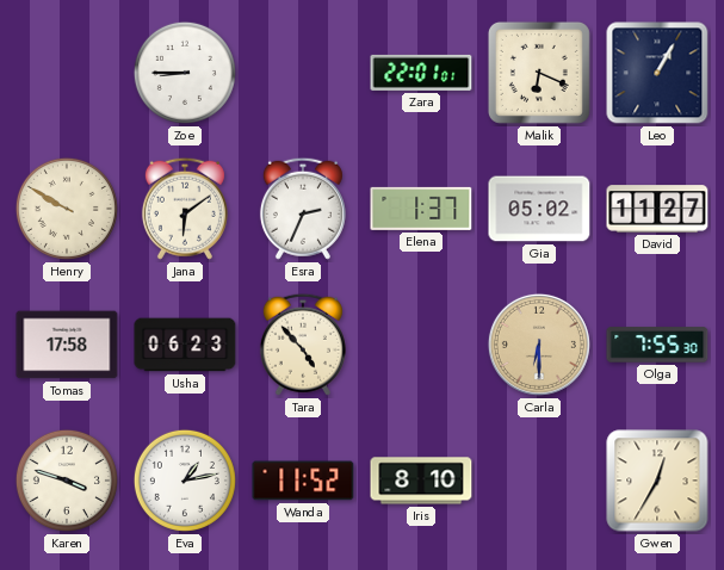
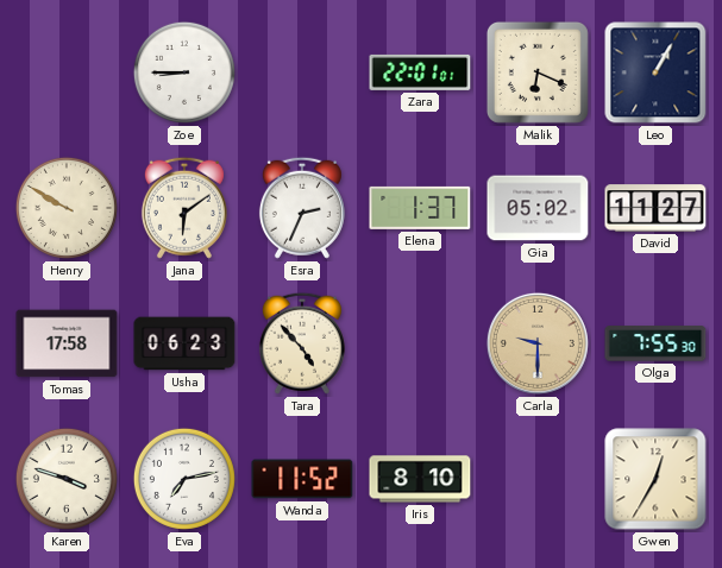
Carla: 6:30 -> 9:30 (538, 343)
Eva: 1:13 -> 7:13 (184, 479)
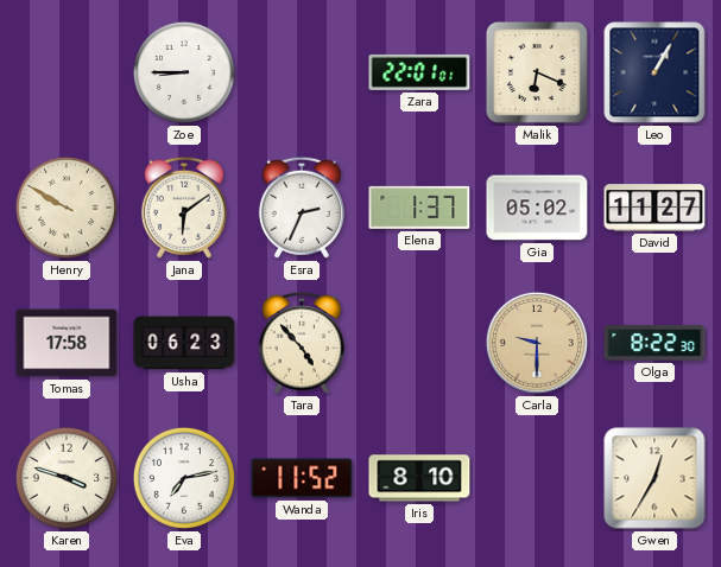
Olga: 7:55 -> 8:22 (654, 343)
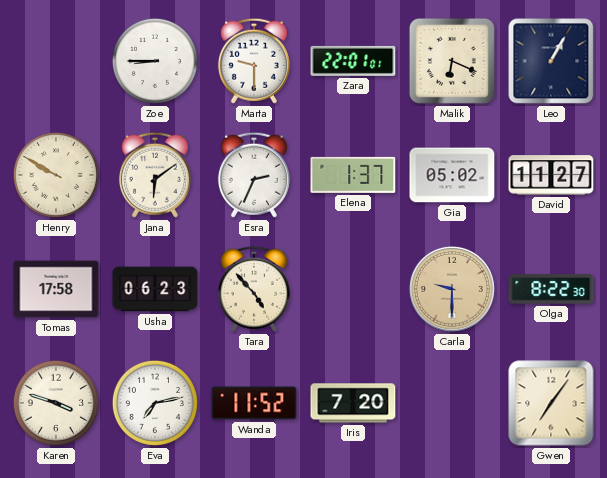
Marta: none -> 9:30 (254, 61)
Iris: 8:10 -> 7:20 (353, 403)
Gwen: 12:35 -> 7:06 (551, 403)
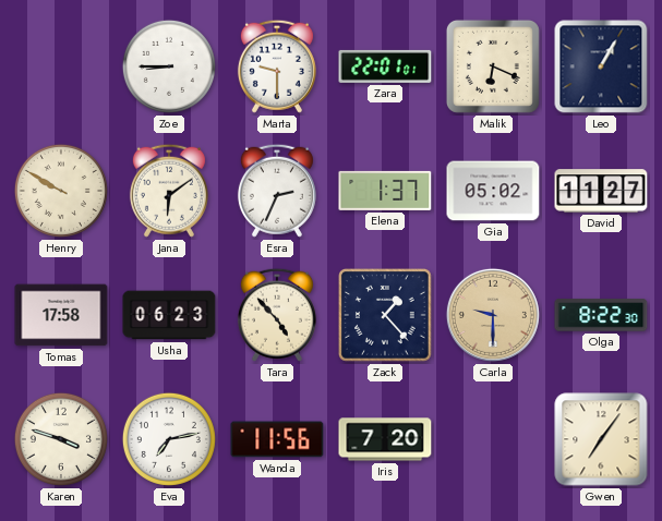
Zack: none -> 1:23 (385, 315)
Wanda: 11:52 -> 11:56 (277, 439)
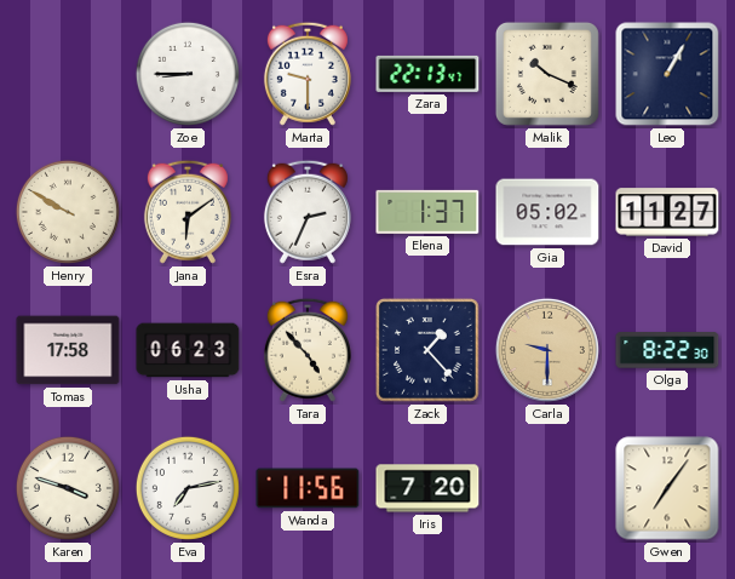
Zara: 22:01 -> 22:13 (427, 74)
Malik: 6:19 -> 10:19 (547, 74)
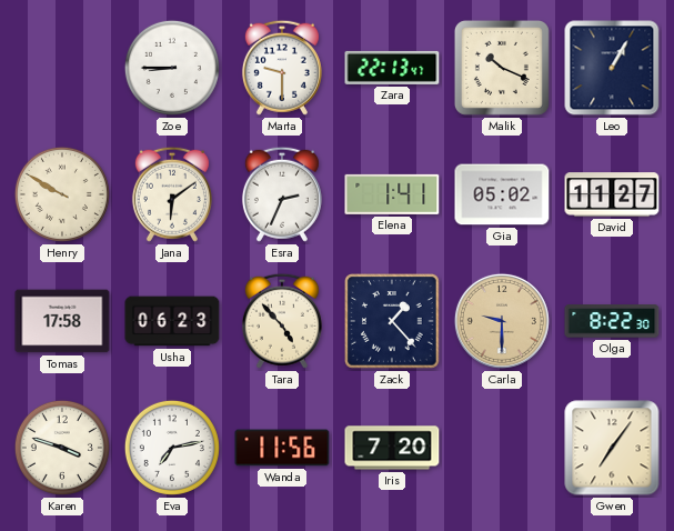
Elena: 1:37 -> 1:41 (392, 194)
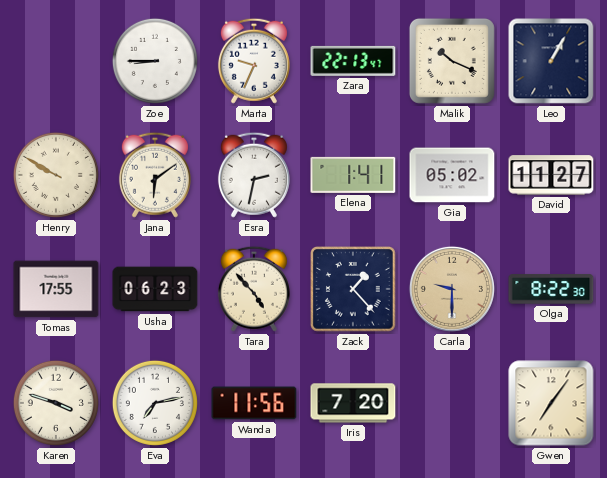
Marta: 9:30 -> 9:34 (254, 61)
Esra: 2:34 -> 2:32 (254, 175)
Tomas: 17:58 -> 17:55 (56, 289)
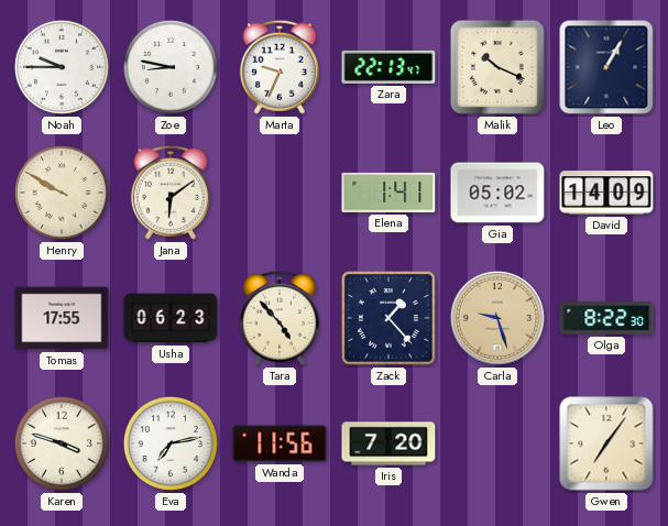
Noah: none -> 9:45 (62, 67)
Zoe: 8:45 -> 8:47 (171, 67)
Esra: 2:32 -> none (254, 175)
David: 11:27 -> 14:09 (606, 193)
Carla: 9:30 -> 9:27 (497, 318)
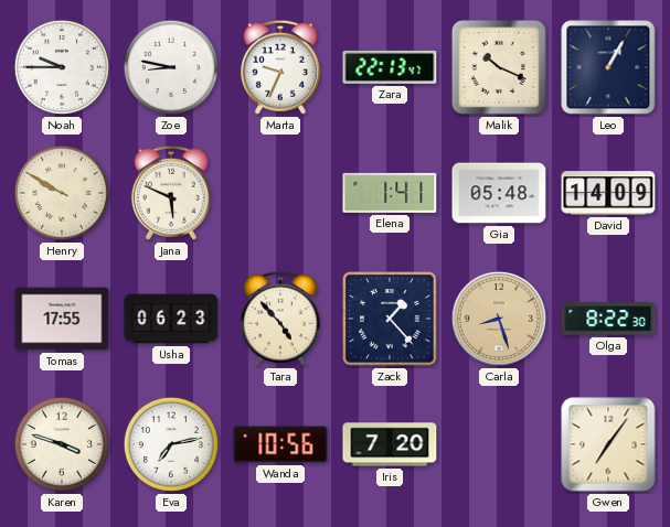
Jana: 6:09 -> 5:49 (171, 193)
Gia: 05:02 -> 05:48 (499, 193)
Carla: 9:27 -> 8:27 (499, 319)
Wanda: 11:56 -> 10:56 (280, 444)
